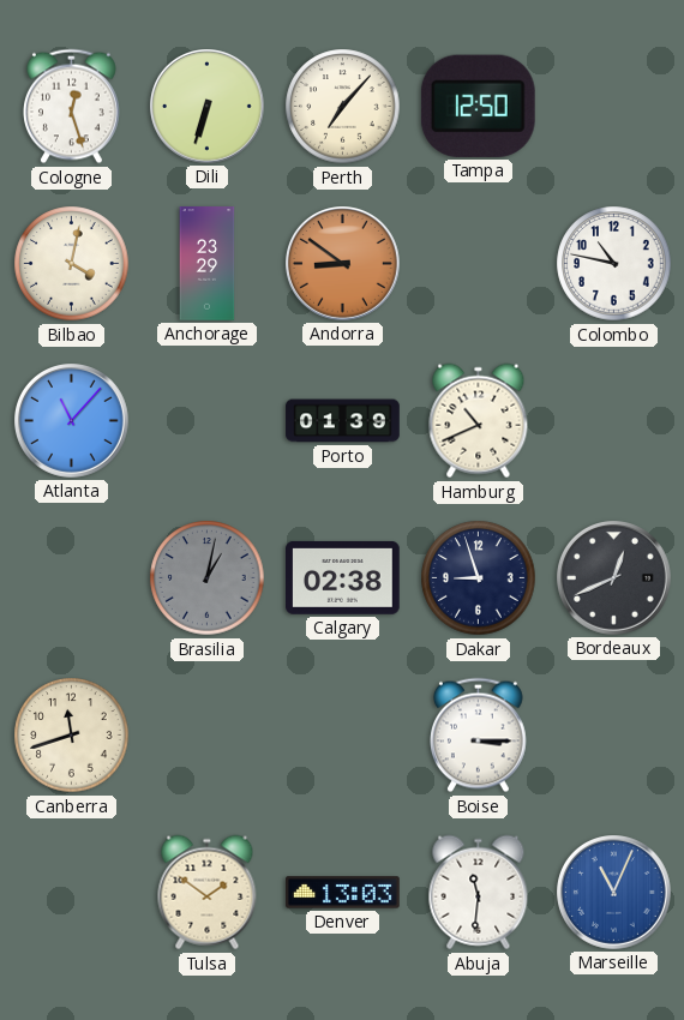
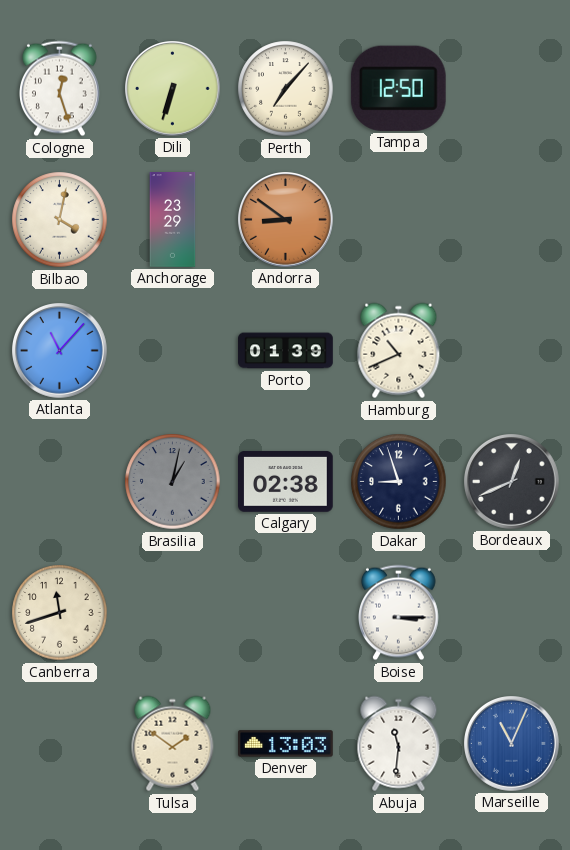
Colombo: 10:47 -> none (614, 264)
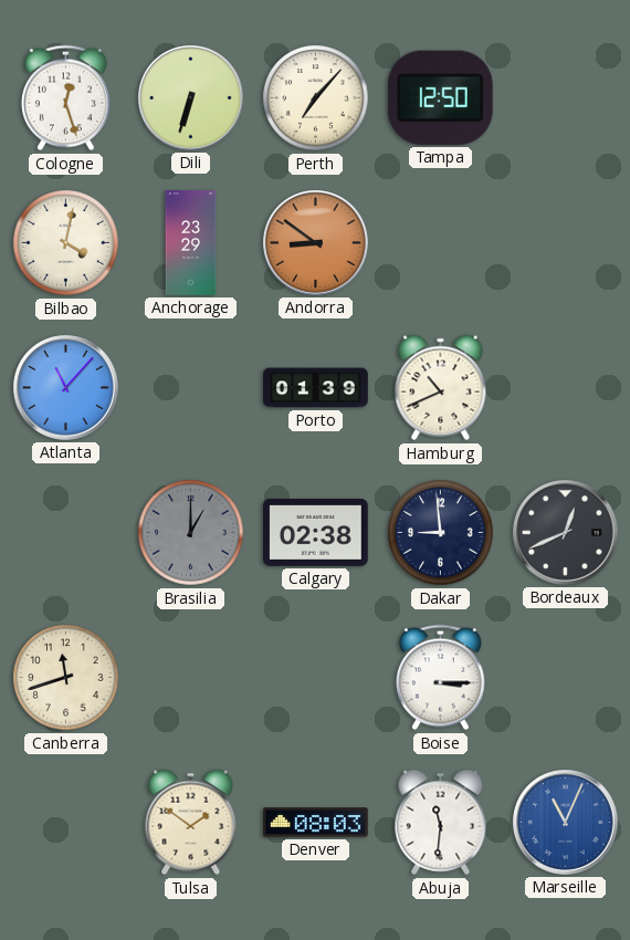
Brasilia: 1:02 -> 1:00 (191, 533)
Dakar: 8:57 -> 8:59 (441, 533)
Denver: 13:03 -> 08:03 (316, 823)
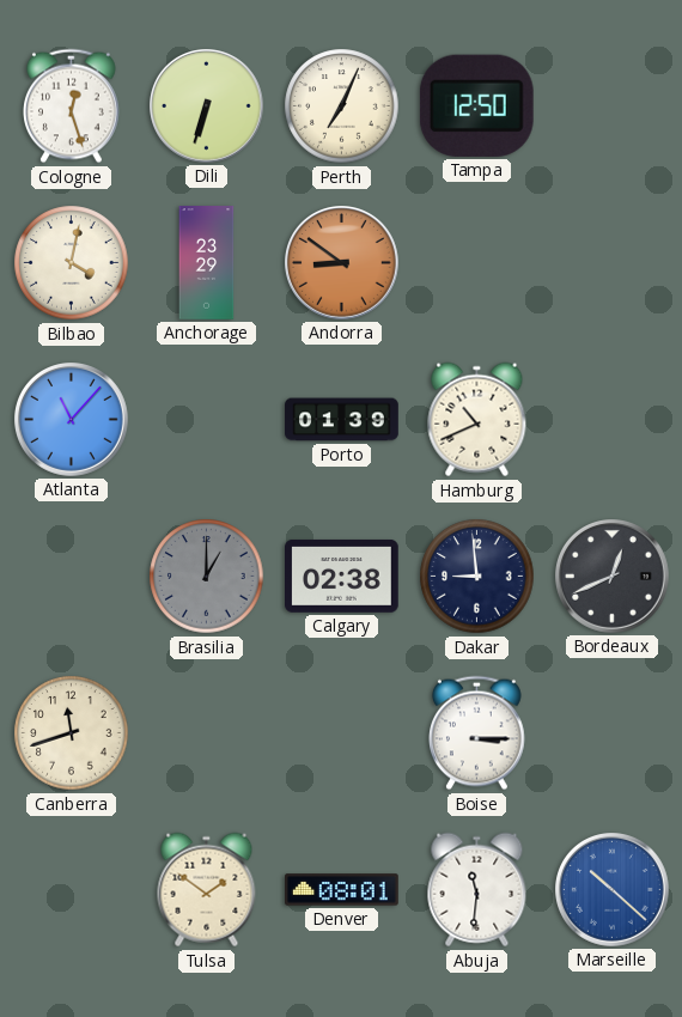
Perth: 7:07 -> 7:04 (342, 106)
Denver: 08:03 -> 08:01 (342, 890)
Marseille: 11:04 -> 10:22 (613, 890)
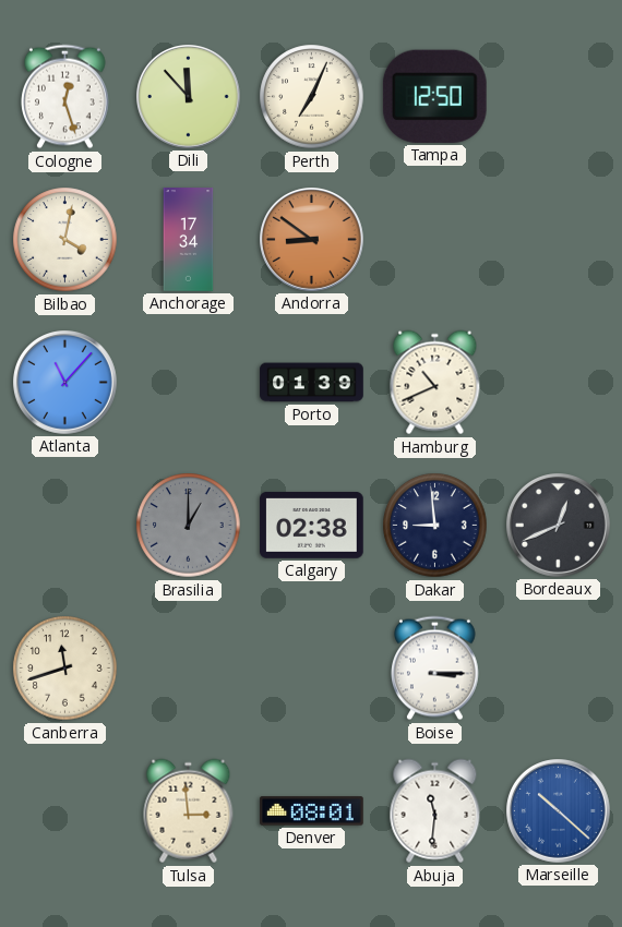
Dili: 6:33 -> 11:53 (189, 97)
Anchorage: 23:29 -> 17:34 (189, 240)
Tulsa: 1:51 -> 2:59 (189, 811)
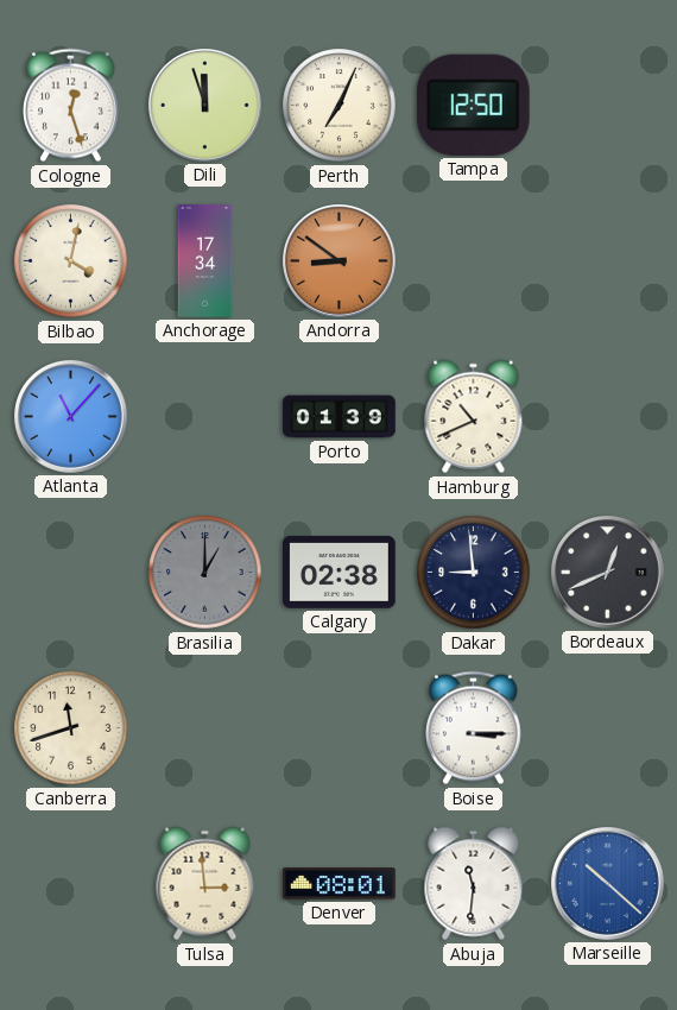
Dili: 11:53 -> 11:57 (205, 106)
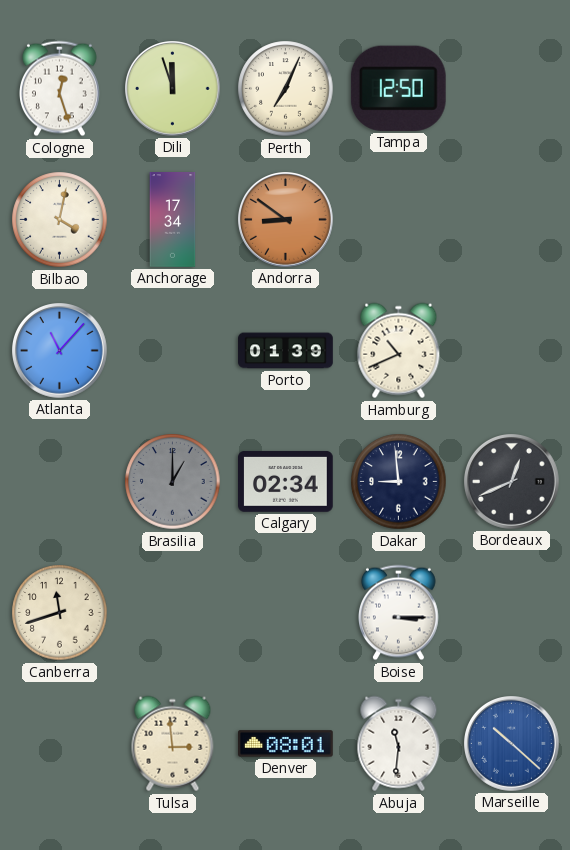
Calgary: 02:38 -> 02:34 (286, 481)
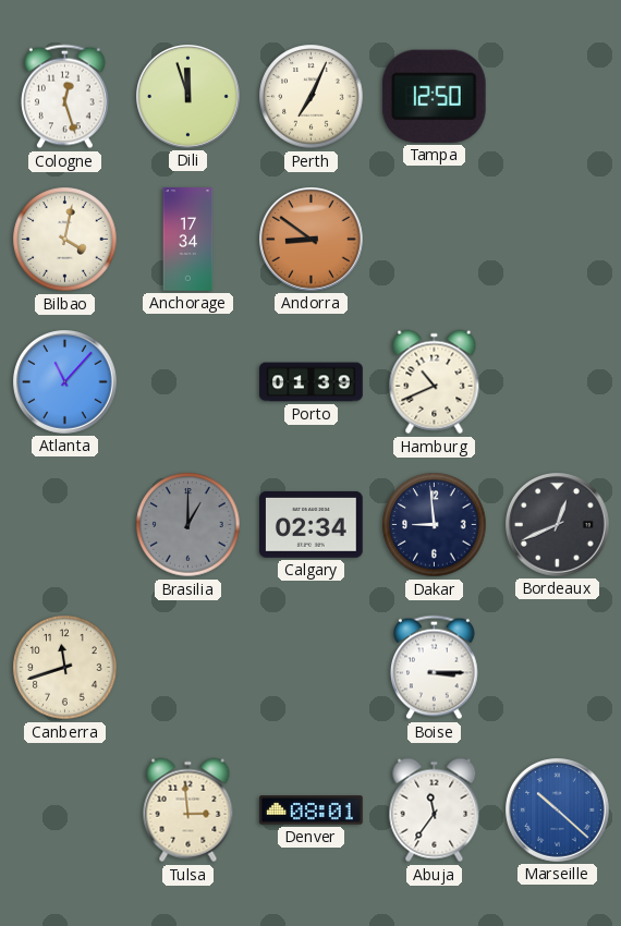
Abuja: 11:31 -> 11:36 (435, 811)
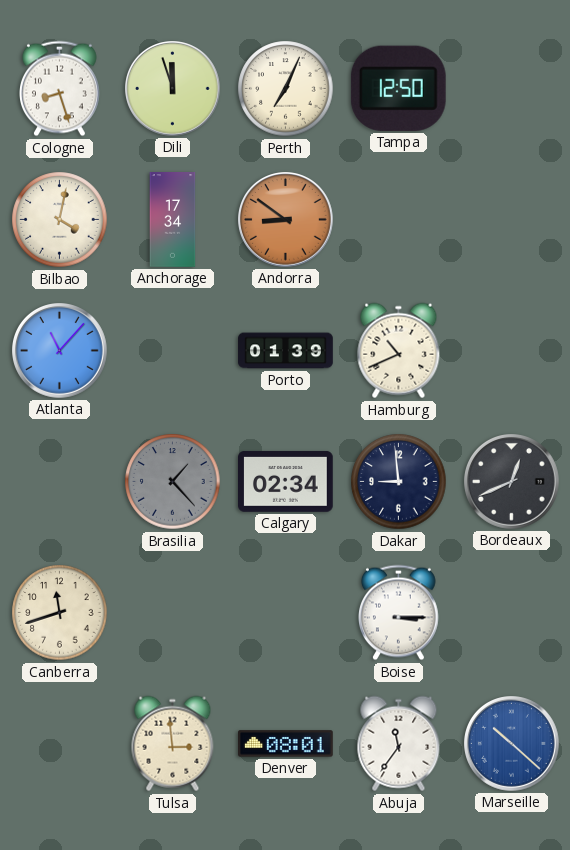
Cologne: 12:27 -> 8:27 (60, 89)
Brasilia: 1:00 -> 1:23 (173, 482)
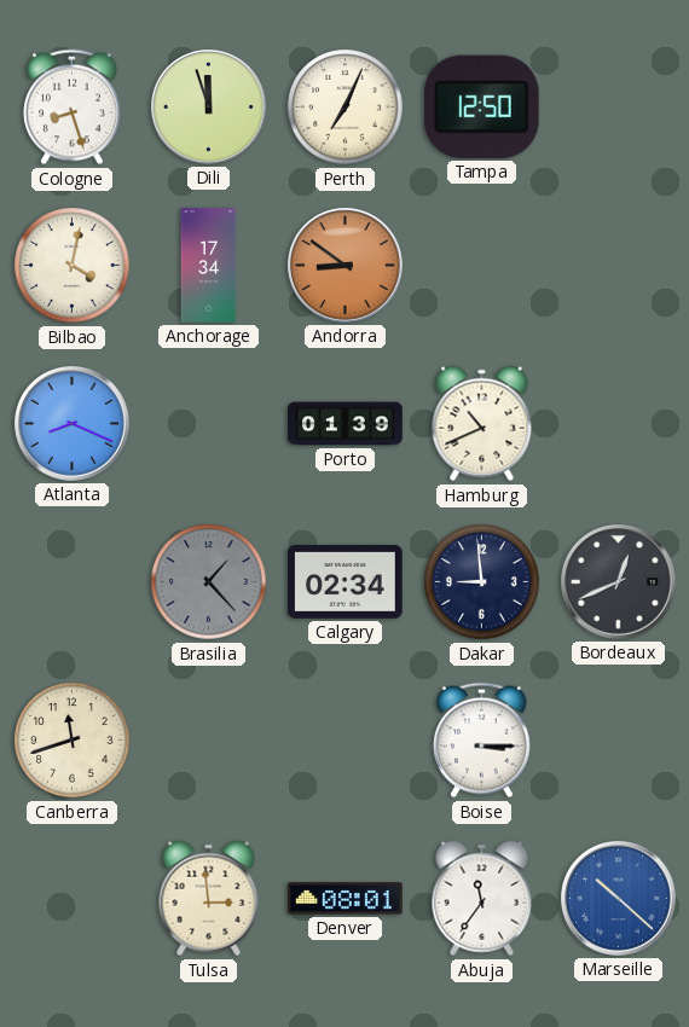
Atlanta: 11:07 -> 8:19 (73, 424)
